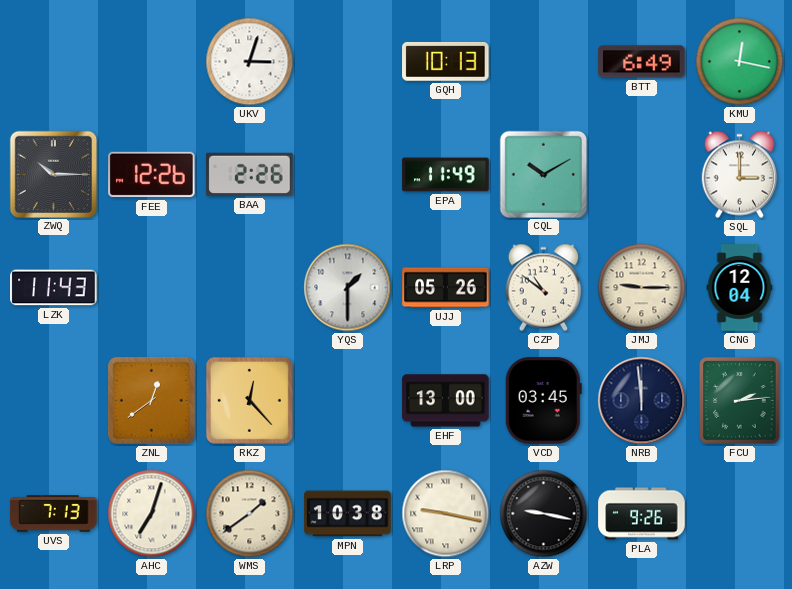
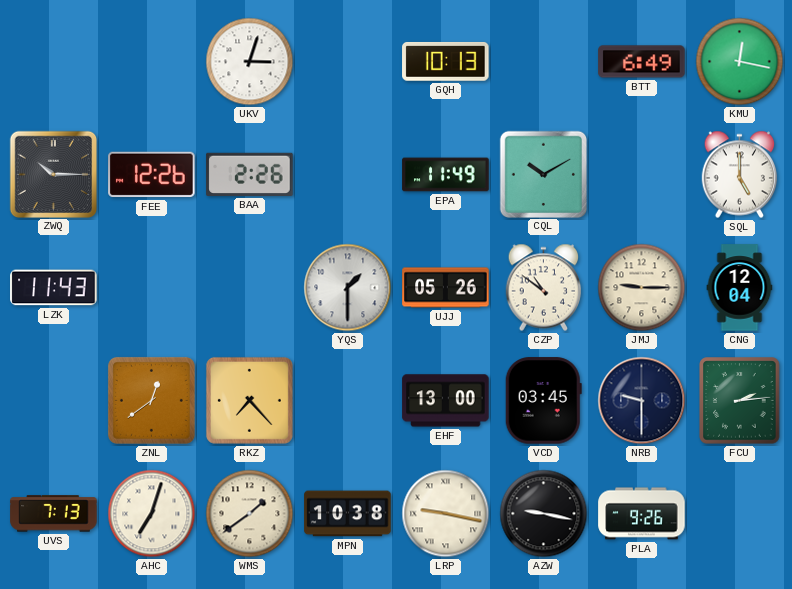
SQL: 3:00 -> 5:00 (740, 175)
RKZ: 12:23 -> 7:23 (249, 400)
NRB: 11:59 -> 9:30 (642, 401)
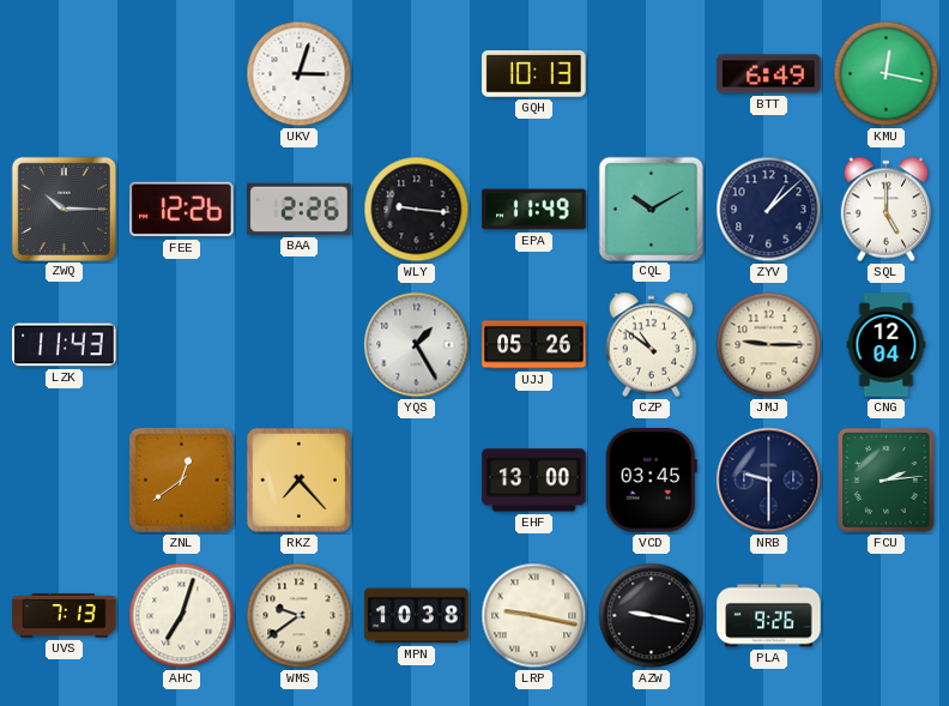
WLY: none -> 9:16 (417, 210)
ZYV: none -> 1:08 (769, 210)
YQS: 1:30 -> 1:25 (417, 345)
WMS: 1:39 -> 9:39 (300, 616)
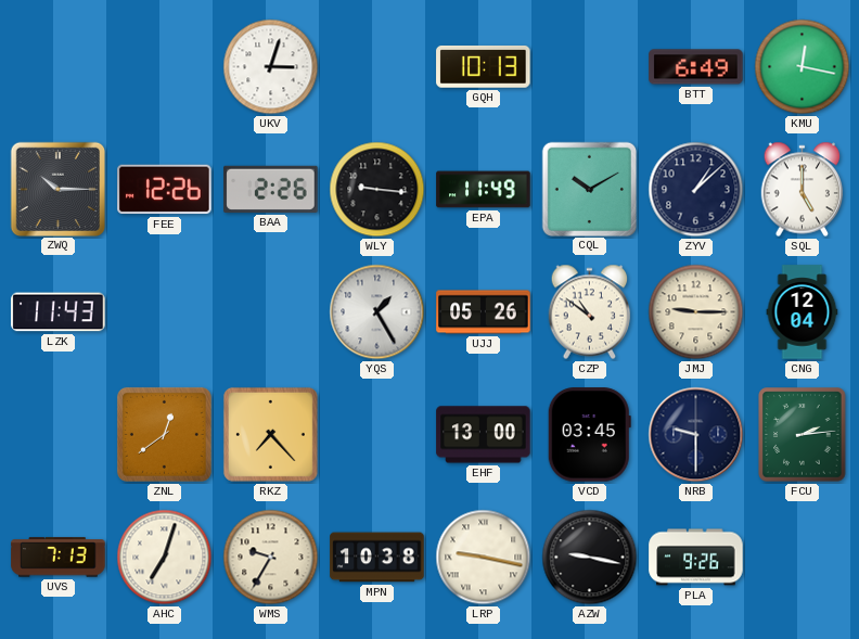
WMS: 9:39 -> 9:35 (271, 558)
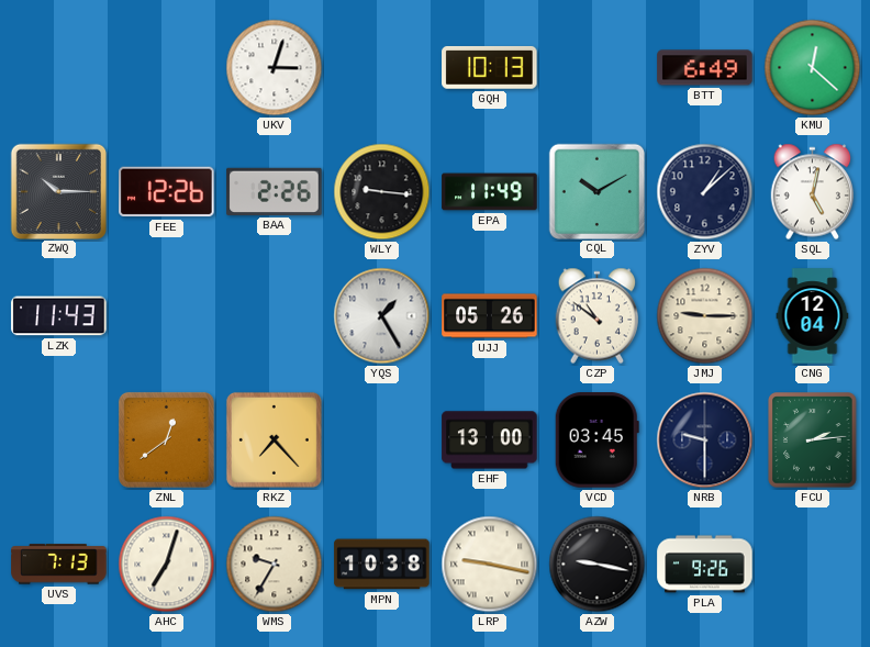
KMU: 12:17 -> 12:22 (813, 68)
SQL: 5:00 -> 5:02 (813, 192)
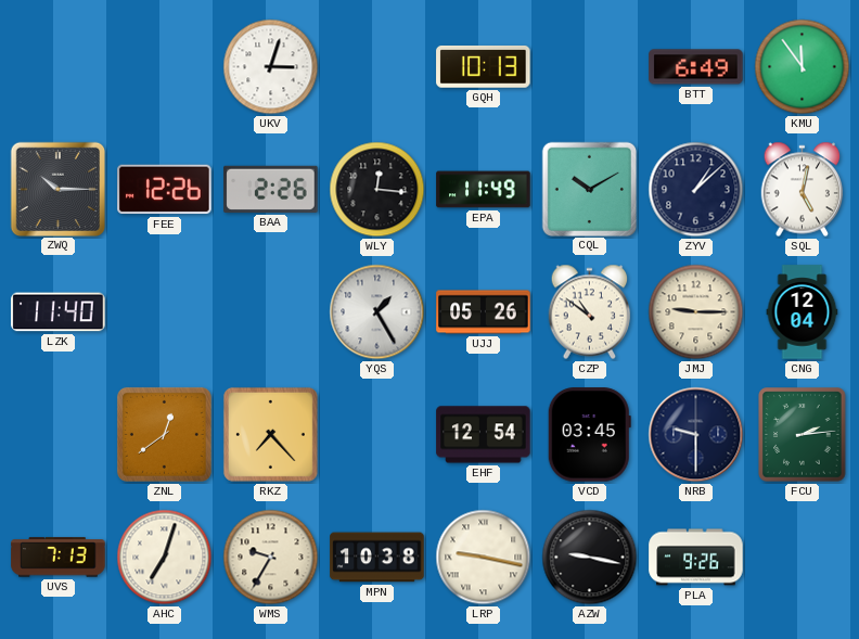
KMU: 12:22 -> 11:54 (803, 67)
WLY: 9:16 -> 12:16 (377, 190)
LZK: 11:43 -> 11:40 (59, 312)
EHF: 13:00 -> 12:54 (484, 435)
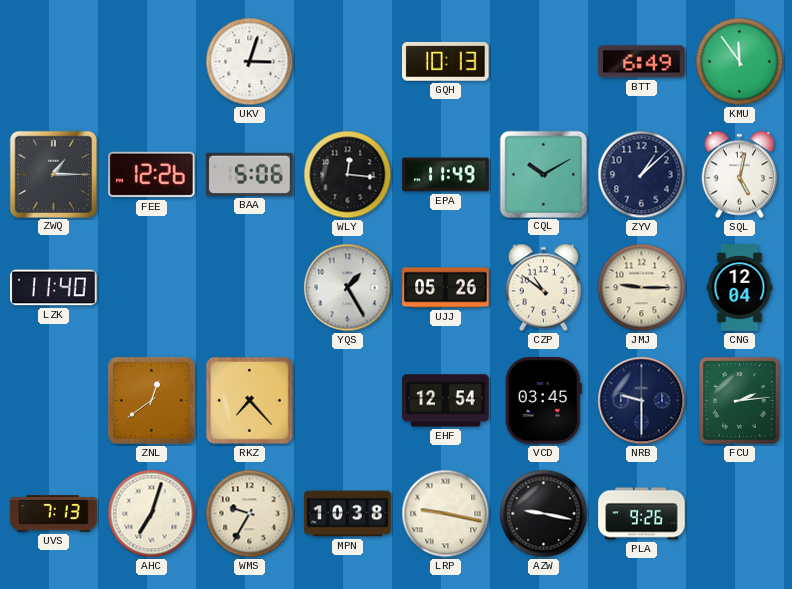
ZWQ: 10:15 -> 1:15 (53, 174)
BAA: 2:26 -> 5:06 (250, 174)
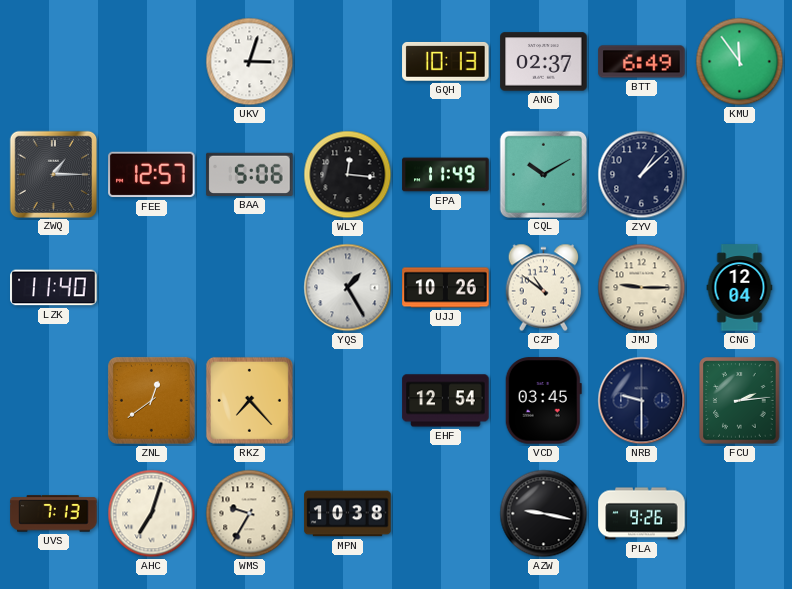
ANG: none -> 02:37 (544, 62)
FEE: 12:26 -> 12:57 (152, 175)
SQL: 5:02 -> none (740, 175)
UJJ: 05:26 -> 10:26 (446, 288)
LRP: 9:17 -> none (446, 514)
